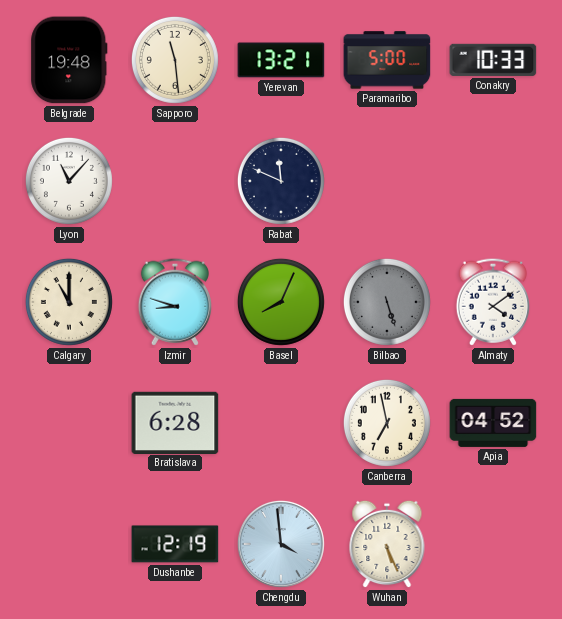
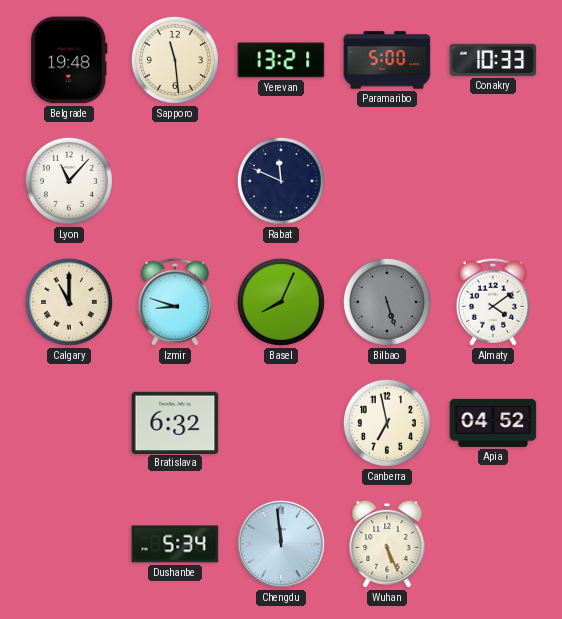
Bratislava: 6:28 -> 6:32 (175, 422)
Dushanbe: 12:19 -> 5:34 (175, 544)
Chengdu: 3:59 -> 11:59 (281, 544)
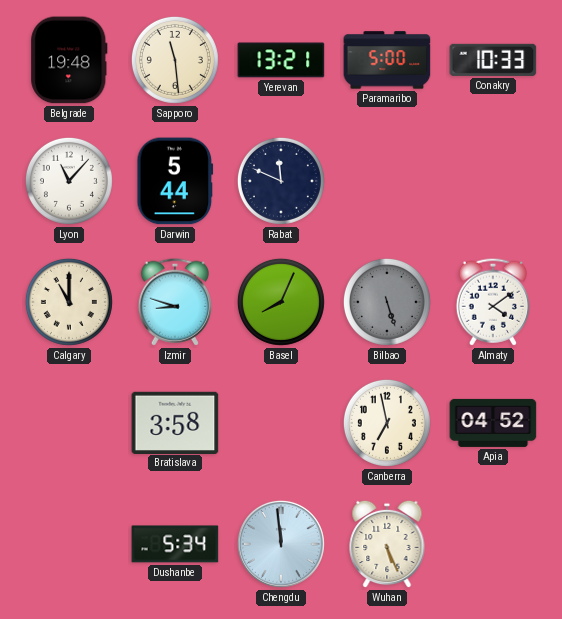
Darwin: none -> 5:44 (175, 181)
Bratislava: 6:32 -> 3:58 (175, 422)
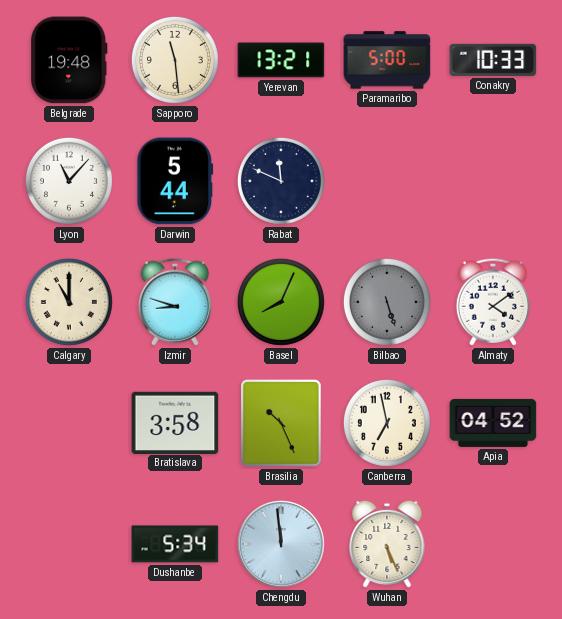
Brasilia: none -> 10:26 (282, 424)
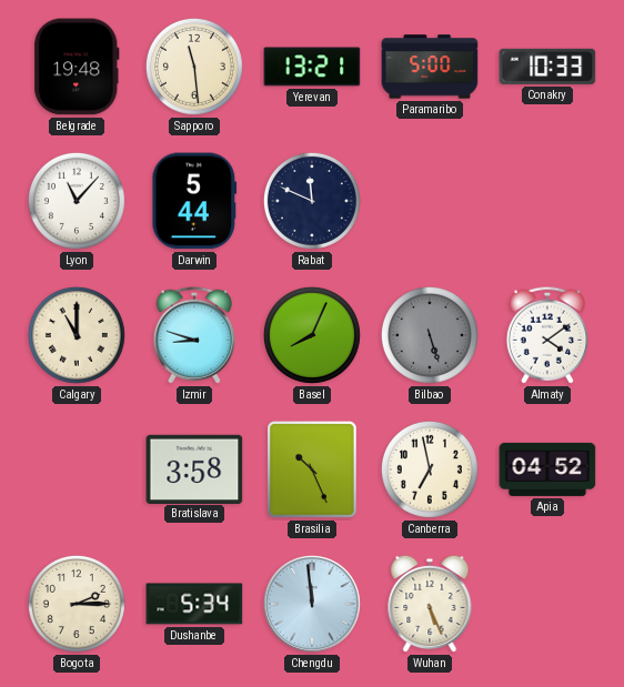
Bogota: none -> 2:15 (77, 604)
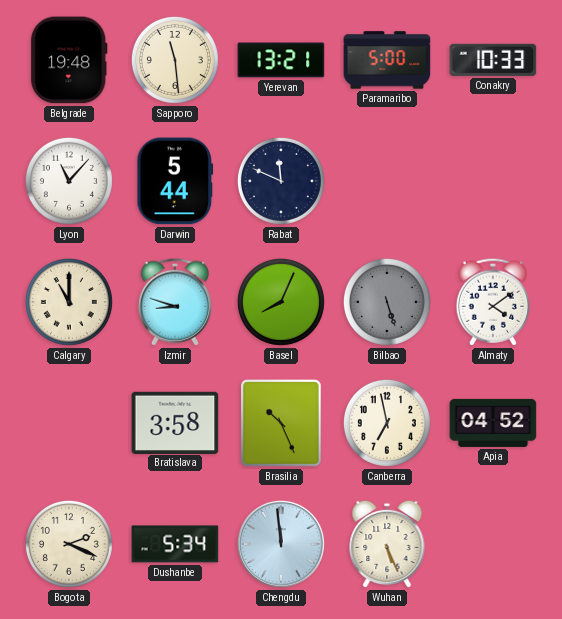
Bogota: 2:15 -> 2:19 (69, 544)
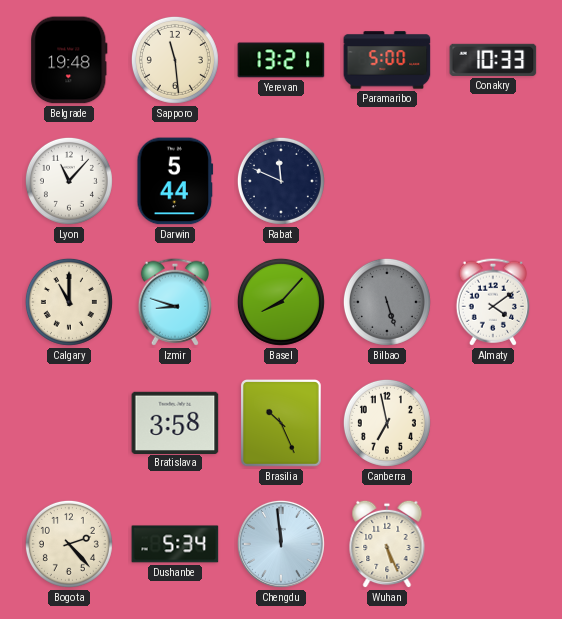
Basel: 8:04 -> 8:07 (281, 302)
Apia: 04:52 -> none (493, 423)
Bogota: 2:19 -> 2:23 (69, 544)
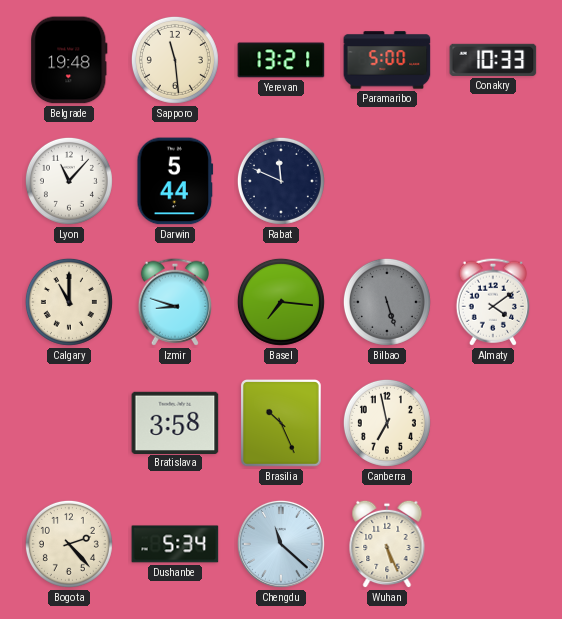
Basel: 8:07 -> 7:16 (281, 302)
Chengdu: 11:59 -> 11:22 (281, 544)
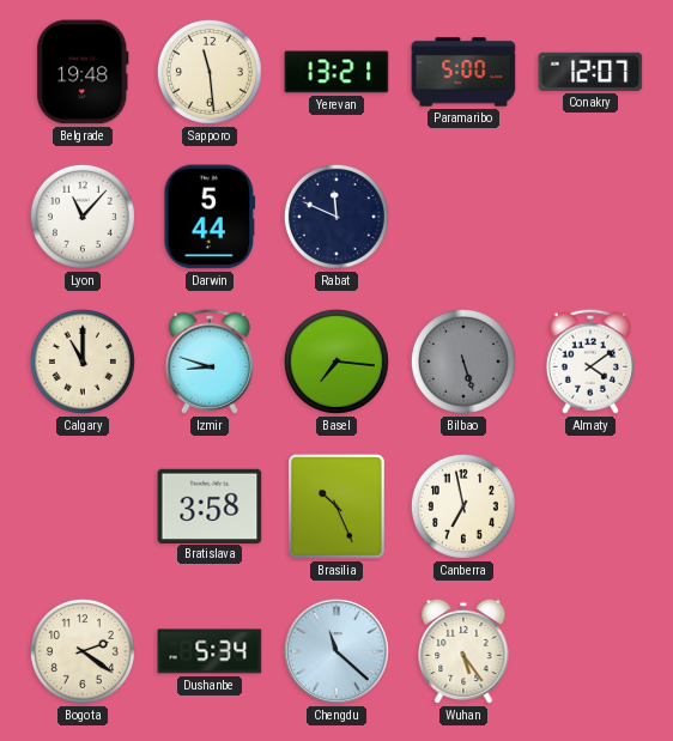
Conakry: 10:33 -> 12:07 (590, 72)
Bogota: 2:23 -> 2:21 (83, 651)
Wuhan: 5:26 -> 5:24 (463, 651)
